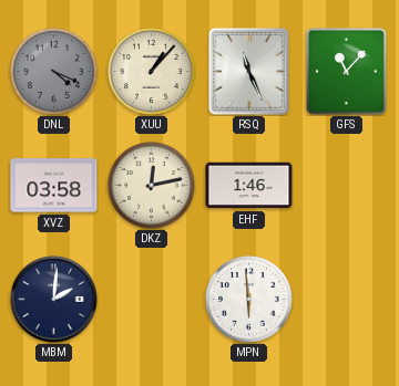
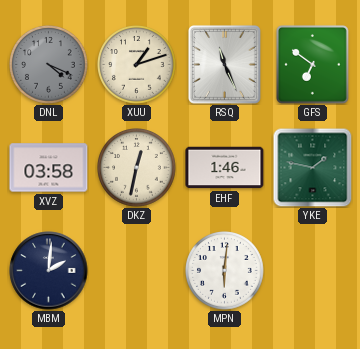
XUU: 1:07 -> 1:12 (137, 65)
GFS: 11:07 -> 6:51 (312, 65)
DKZ: 12:13 -> 12:32 (137, 168)
YKE: none -> 1:47 (312, 167)
MPN: 5:59 -> 6:01 (225, 271)
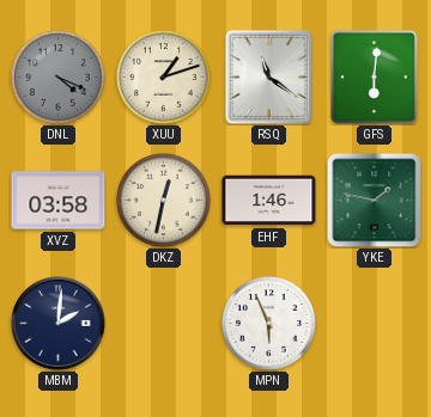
RSQ: 11:26 -> 11:21 (268, 78)
GFS: 6:51 -> 6:01 (374, 78)
MPN: 6:01 -> 5:56 (269, 324)
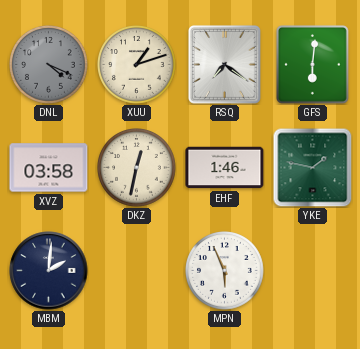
RSQ: 11:21 -> 7:21 (224, 65)
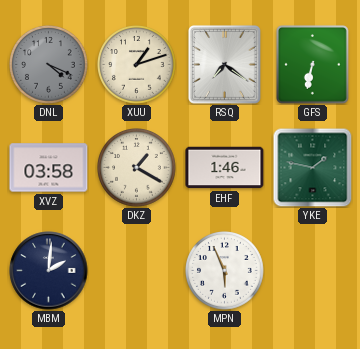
GFS: 6:01 -> 6:32 (312, 65)
DKZ: 12:32 -> 1:20 (137, 168)
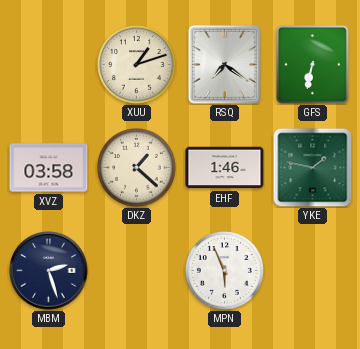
DNL: 4:19 -> none (49, 65)
DKZ: 1:20 -> 1:22 (137, 168)
MBM: 2:01 -> 2:27 (49, 271)
